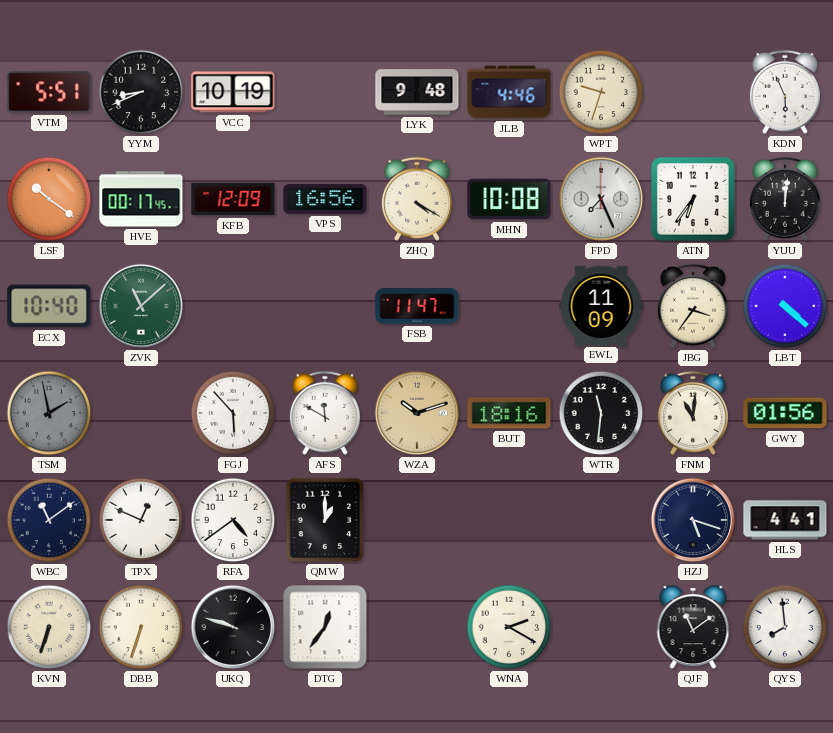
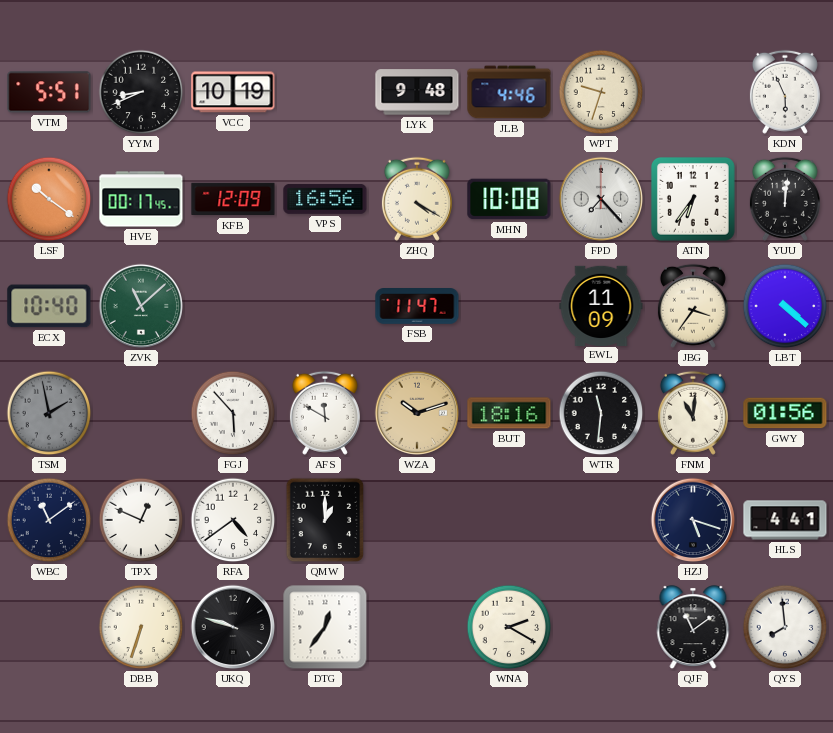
FPD: 7:26 -> 7:23 (601, 199)
KVN: 6:33 -> none (49, 627)
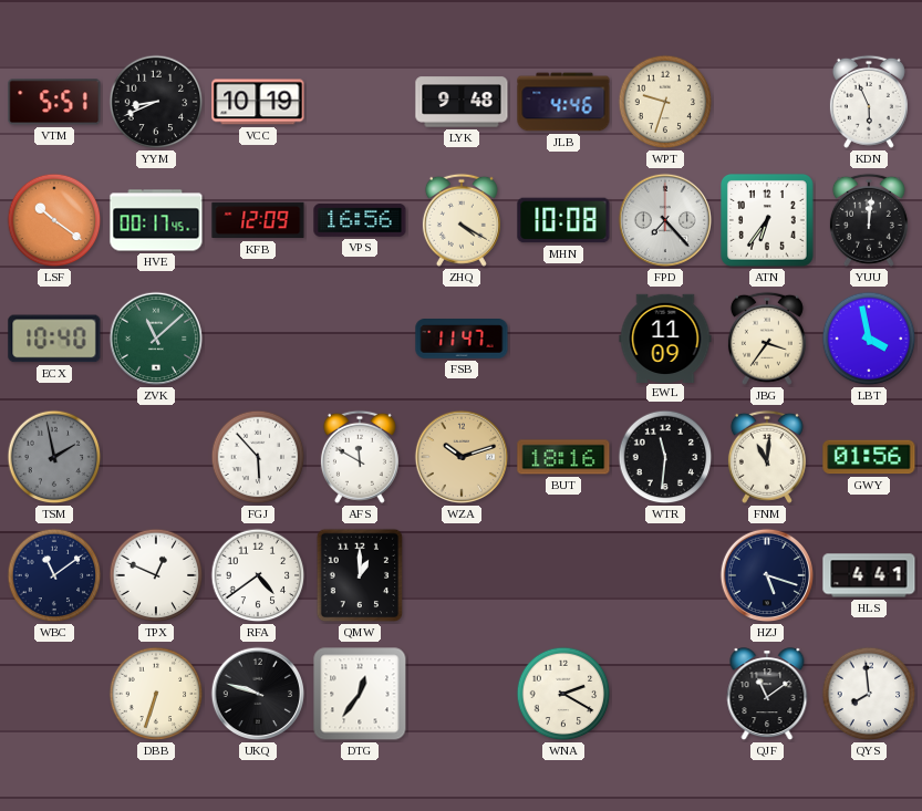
LBT: 4:22 -> 3:58 (869, 339)
